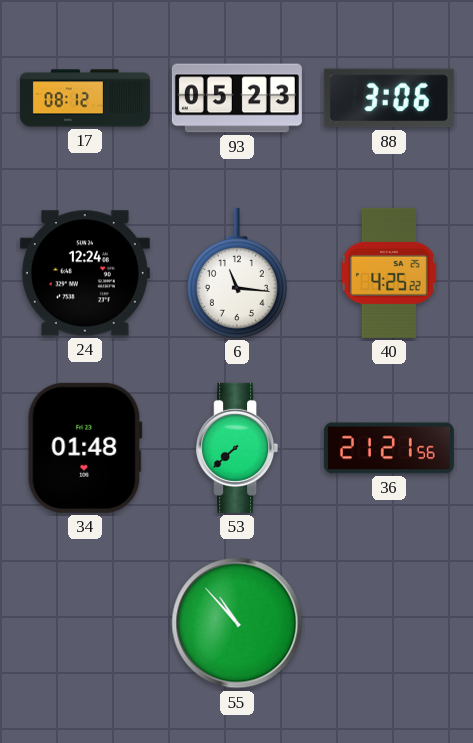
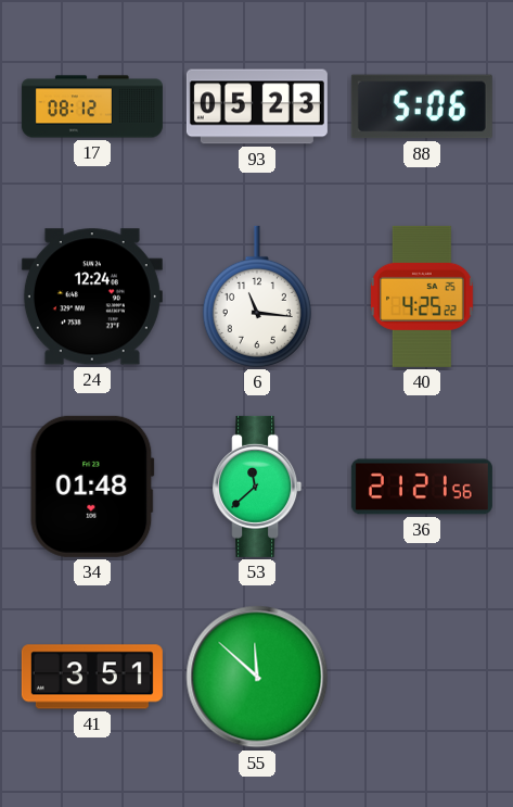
88: 3:06 -> 5:06 (422, 106)
53: 7:38 -> 11:38 (257, 487)
41: none -> 3:51 (92, 677)
55: 10:53 -> 11:52 (257, 677)
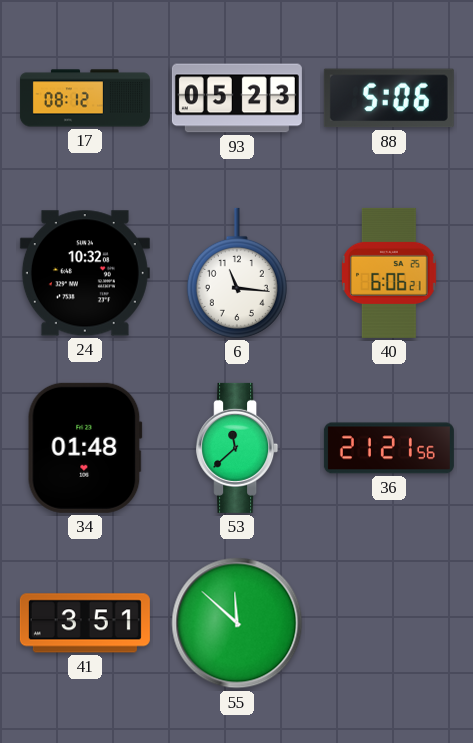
24: 12:24 -> 10:32 (85, 273)
40: 4:25 -> 6:06 (390, 273)
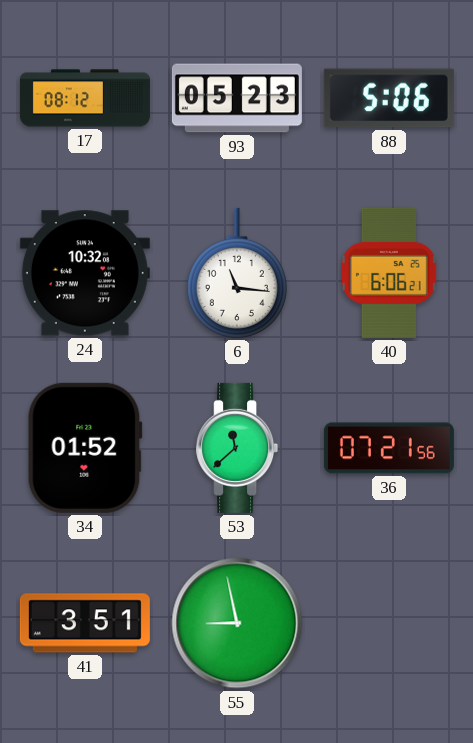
34: 01:48 -> 01:52 (85, 448)
36: 21:21 -> 07:21 (389, 448)
55: 11:52 -> 8:58 (237, 623)
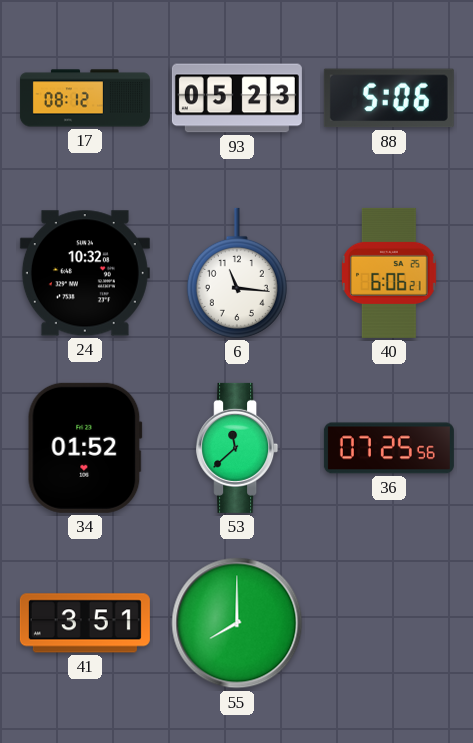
36: 07:21 -> 07:25 (389, 448)
55: 8:58 -> 8:00 (237, 623)
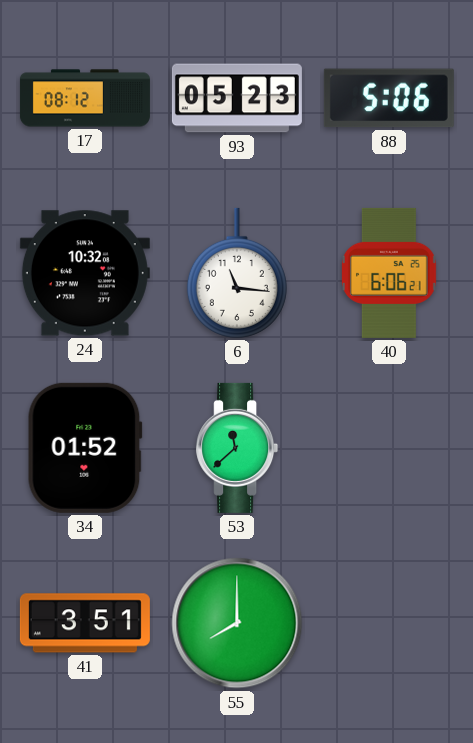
36: 07:25 -> none (389, 448)
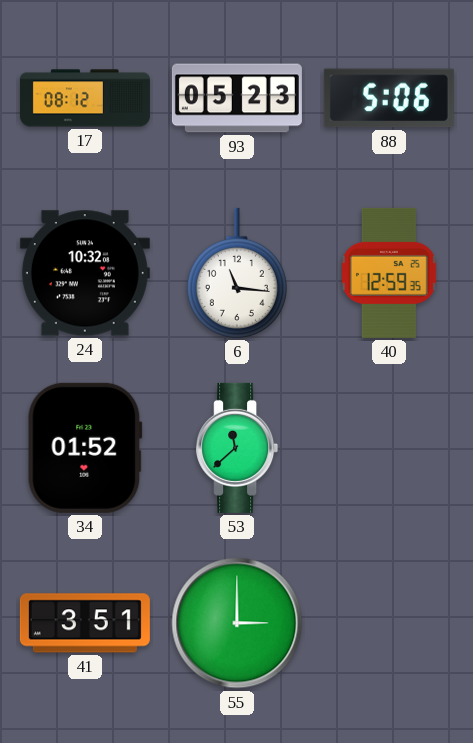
40: 6:06 -> 12:59 (390, 273)
55: 8:00 -> 3:00 (237, 623)
